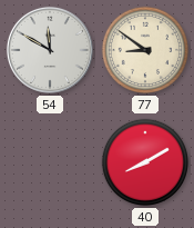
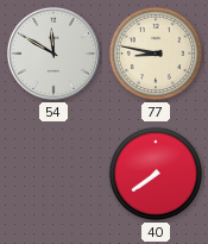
77: 8:51 -> 8:47 (156, 54)
40: 8:10 -> 7:39 (156, 174)
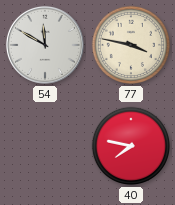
77: 8:47 -> 3:47 (131, 45)
40: 7:39 -> 7:47 (131, 146)
